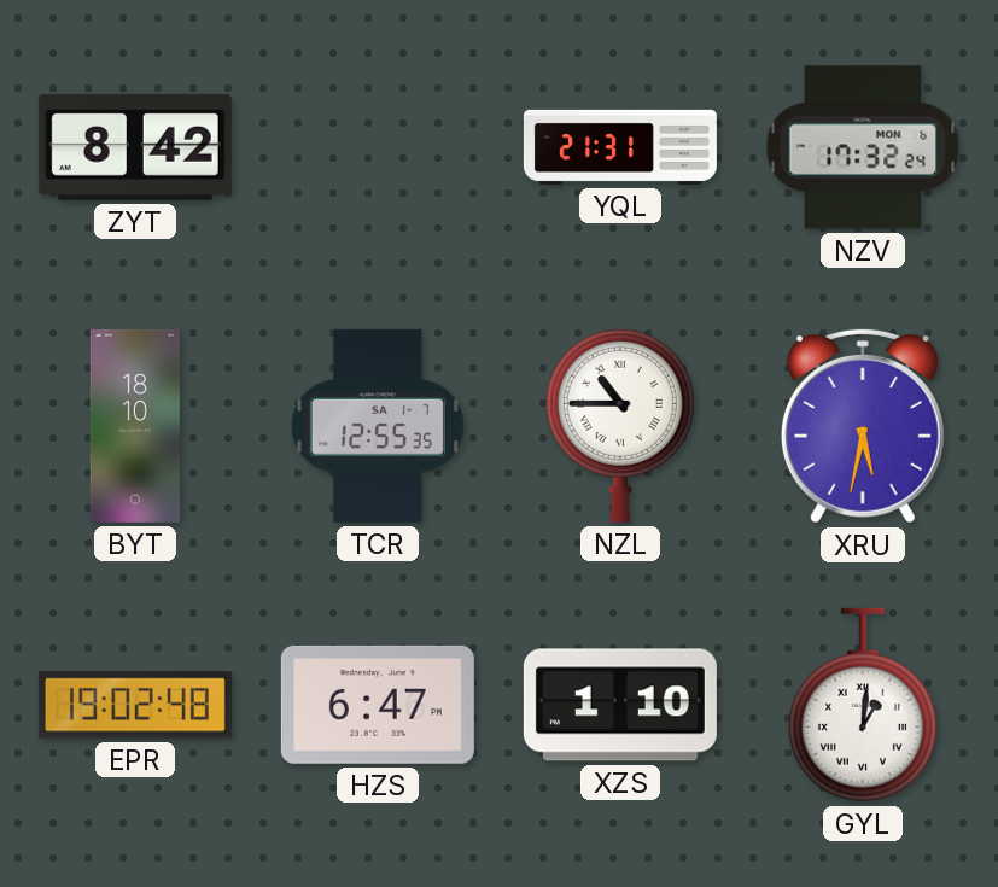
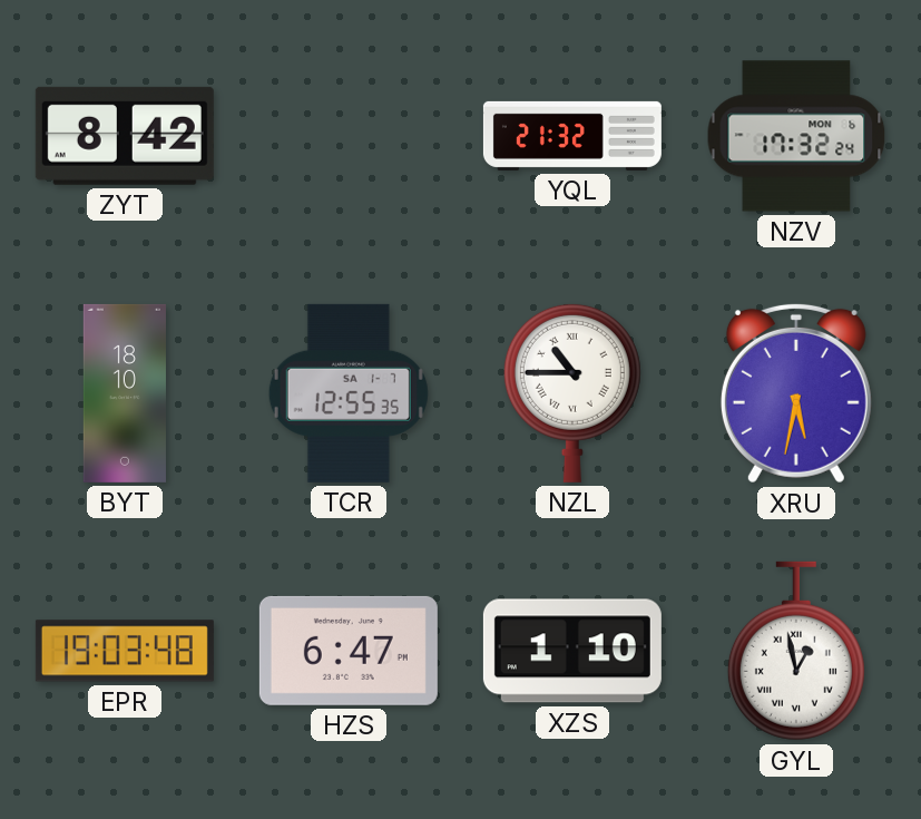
YQL: 21:31 -> 21:32 (572, 136)
EPR: 19:02 -> 19:03 (125, 651)
GYL: 1:01 -> 12:58 (796, 651)
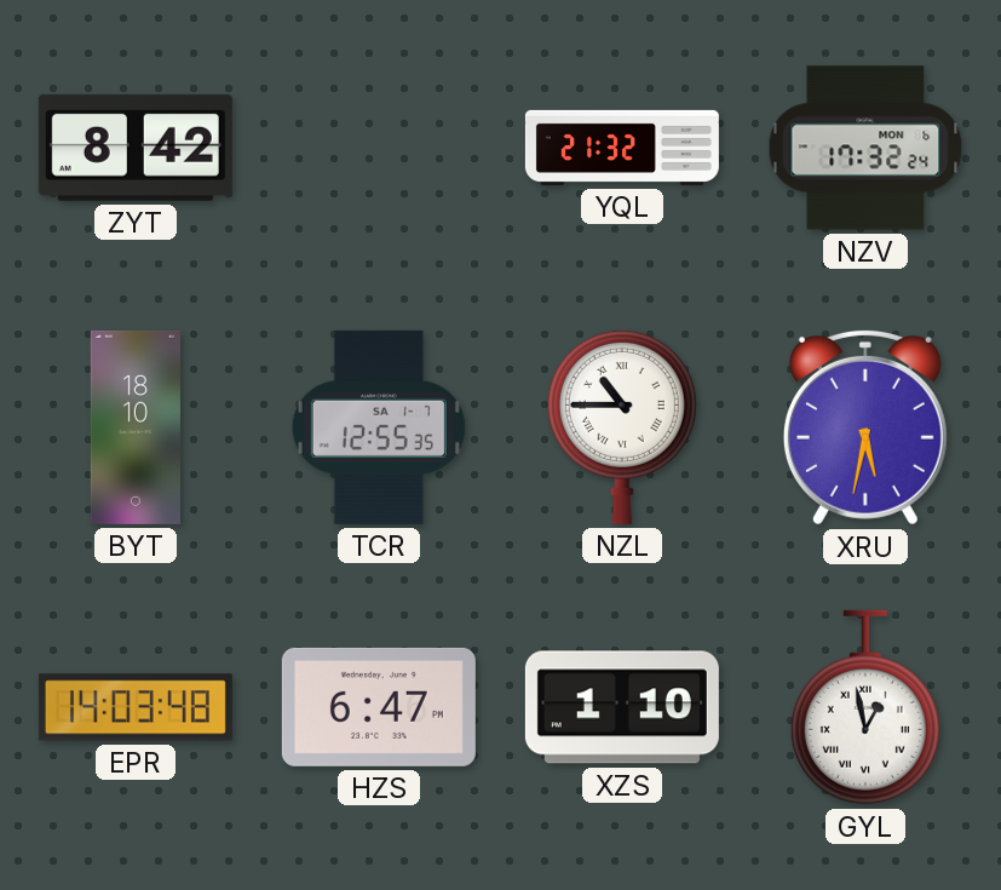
EPR: 19:03 -> 14:03 (136, 707)
